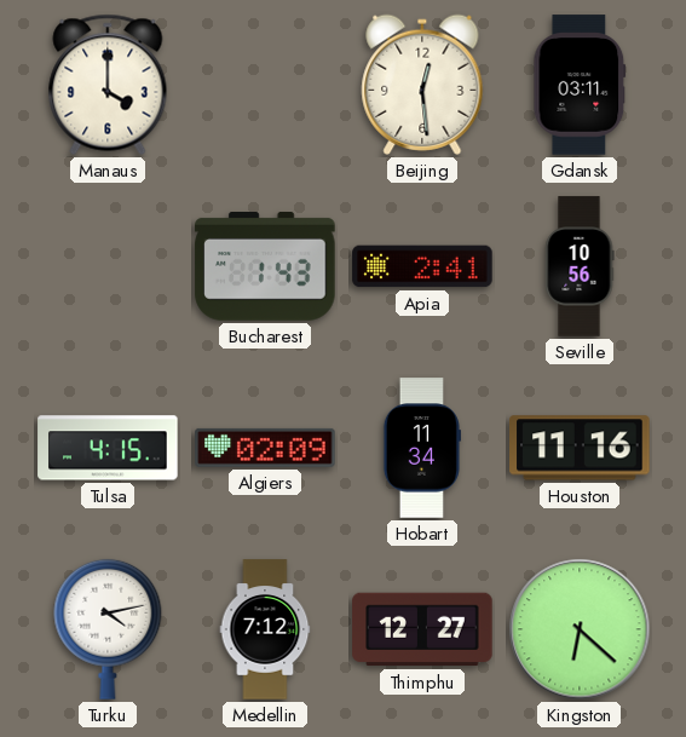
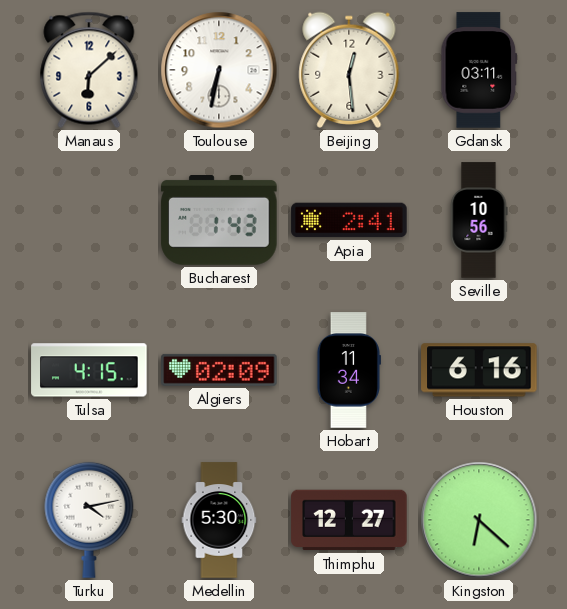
Manaus: 4:00 -> 6:08 (89, 70)
Toulouse: none -> 6:32 (219, 70)
Houston: 11:16 -> 6:16 (479, 370)
Medellin: 7:12 -> 5:30 (219, 520)
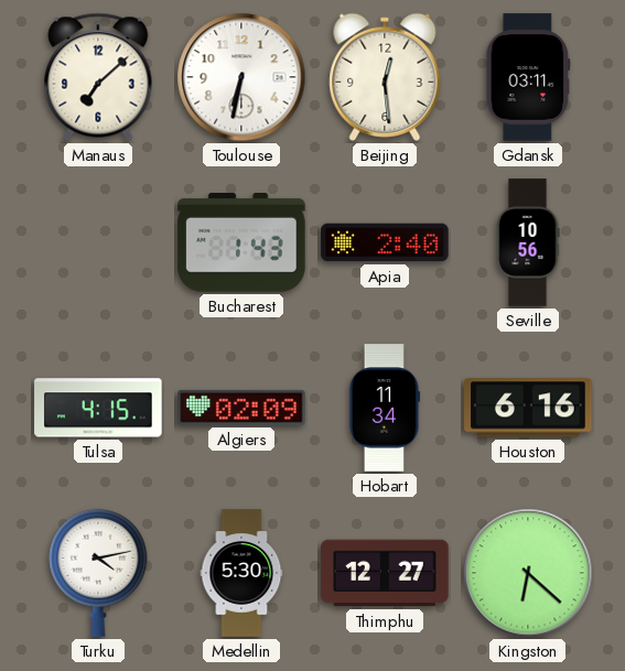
Manaus: 6:08 -> 7:08 (98, 77)
Apia: 2:41 -> 2:40 (385, 242)
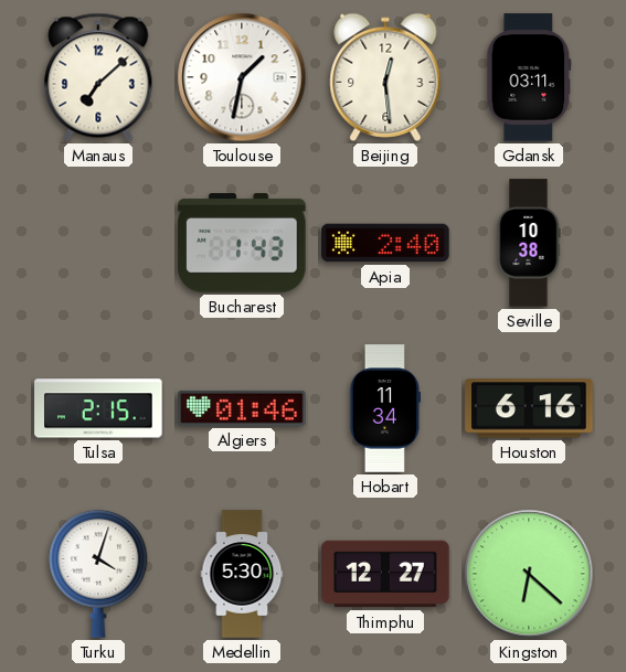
Toulouse: 6:32 -> 1:32 (242, 77)
Seville: 10:56 -> 10:38 (529, 243)
Tulsa: 4:15 -> 2:15 (98, 408)
Algiers: 02:09 -> 01:46 (242, 408)
Turku: 4:13 -> 4:03 (98, 574)
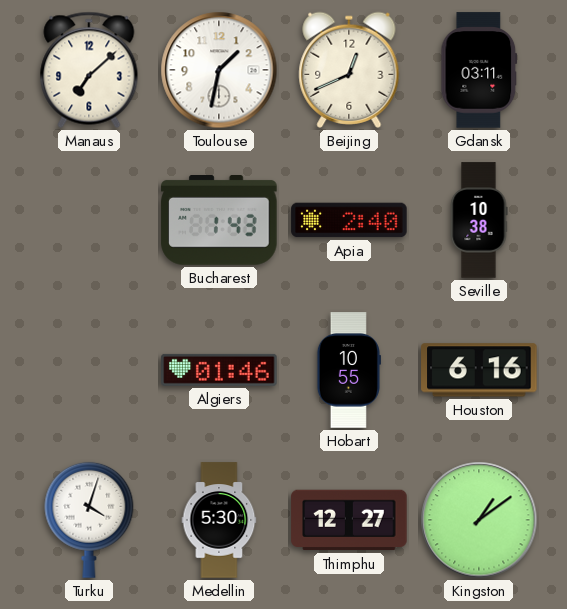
Beijing: 12:29 -> 12:41 (349, 70)
Tulsa: 2:15 -> none (98, 408)
Hobart: 11:34 -> 10:55 (348, 370)
Kingston: 6:22 -> 1:09 (479, 520)
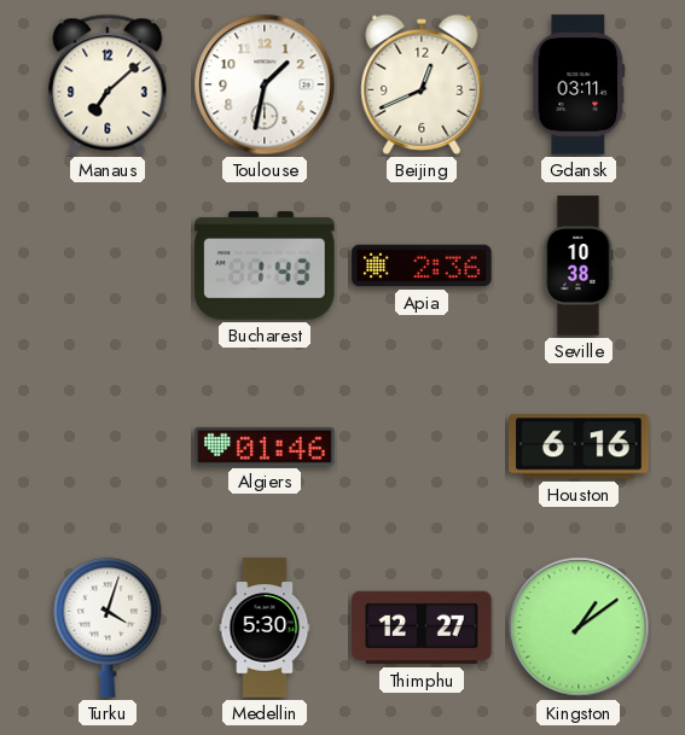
Apia: 2:40 -> 2:36 (422, 266)
Hobart: 10:55 -> none (348, 370)
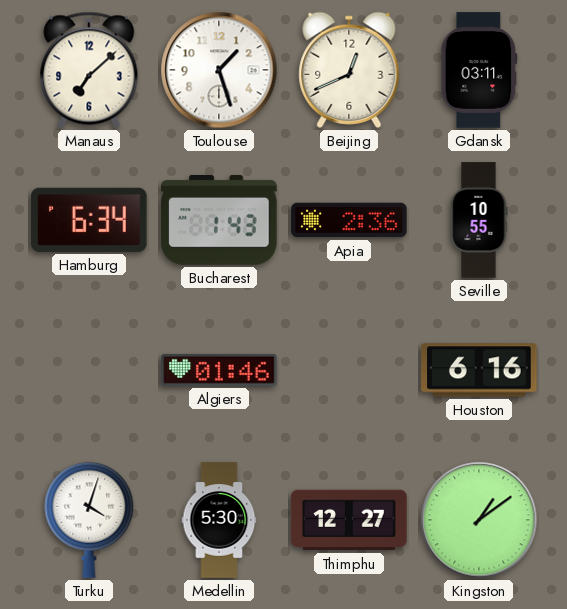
Toulouse: 1:32 -> 1:27 (219, 70)
Hamburg: none -> 6:34 (89, 220)
Seville: 10:38 -> 10:55 (479, 220)
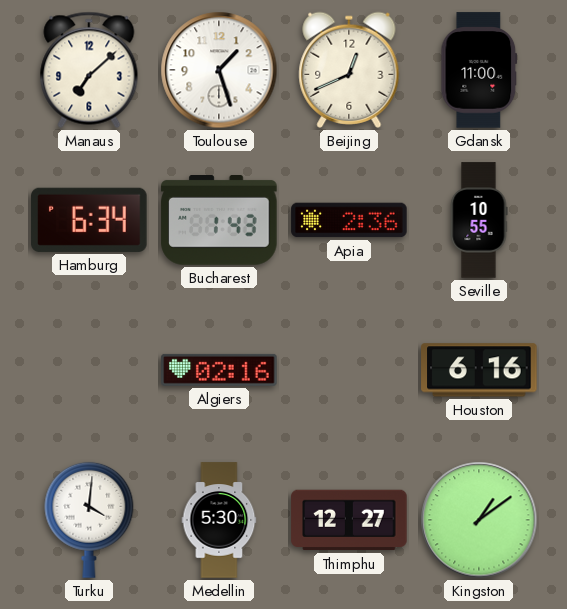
Gdansk: 03:11 -> 11:00 (479, 70)
Algiers: 01:46 -> 02:16 (219, 370)
Turku: 4:03 -> 4:01 (89, 520)
